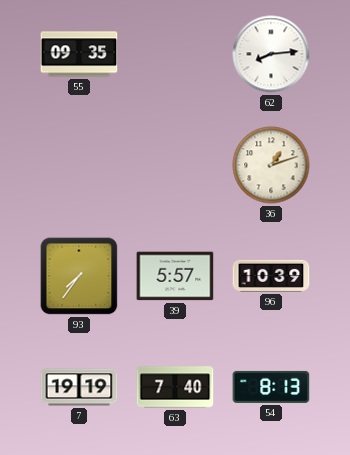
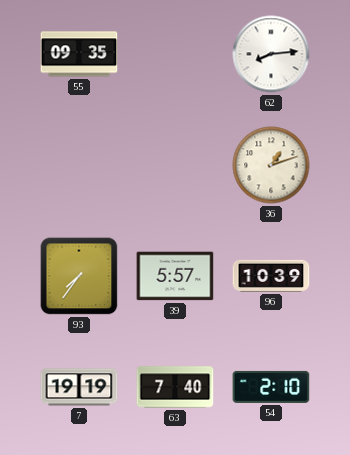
54: 8:13 -> 2:10 (271, 387)
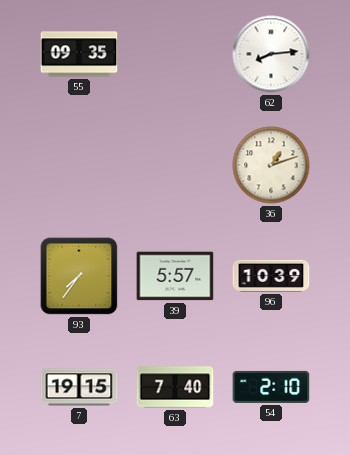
7: 19:19 -> 19:15 (79, 387)
